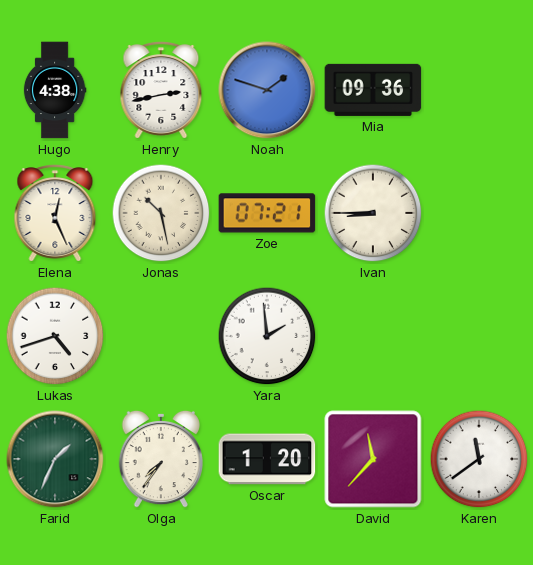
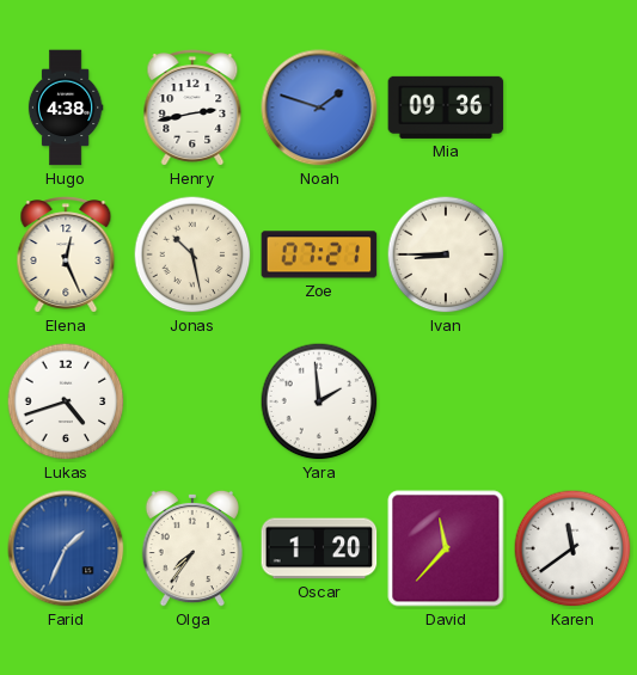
Farid dial: green -> blue (66, 548)
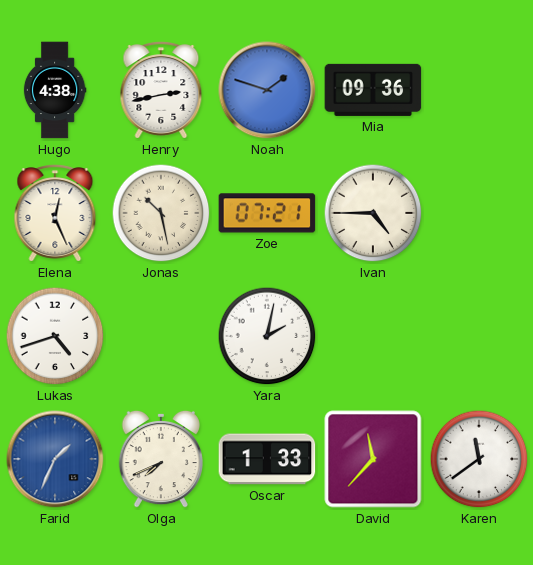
Ivan: 8:45 -> 4:45 (373, 213)
Yara: 1:59 -> 2:02 (267, 336)
Olga: 7:36 -> 7:41 (161, 459)
Oscar: 1:20 -> 1:33 (267, 459)
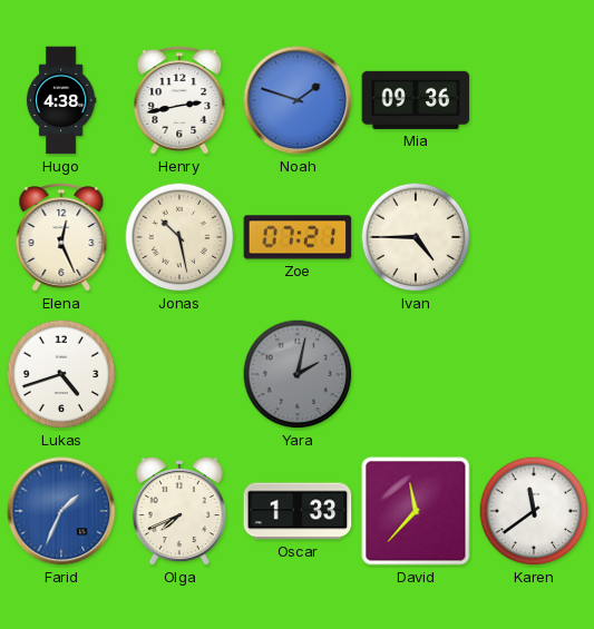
Yara dial: white -> grey (298, 374)
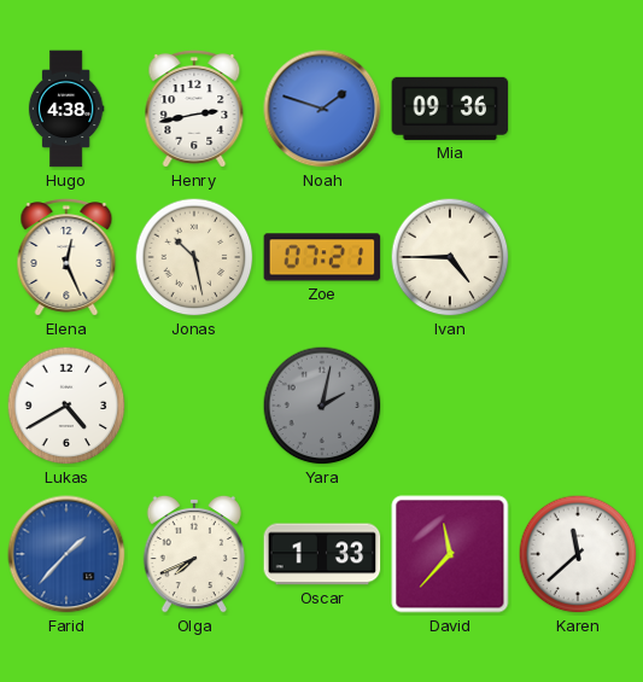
Lukas: 4:42 -> 4:40 (66, 406)
Farid: 1:34 -> 1:37 (66, 554)
Karen: 11:39 -> 11:38 (578, 554)
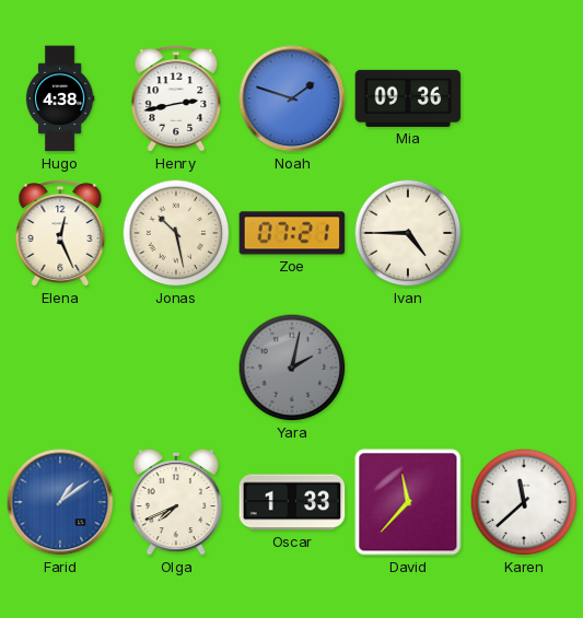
Lukas: 4:40 -> none (66, 406)
Farid: 1:37 -> 1:09 (60, 502)
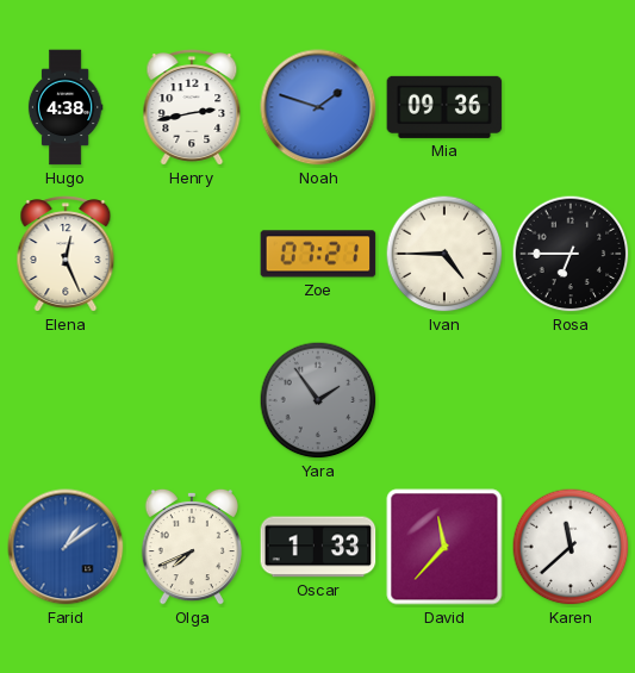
Jonas: 10:28 -> none (176, 233)
Rosa: none -> 6:45 (571, 254)
Yara: 2:02 -> 1:54 (318, 400)
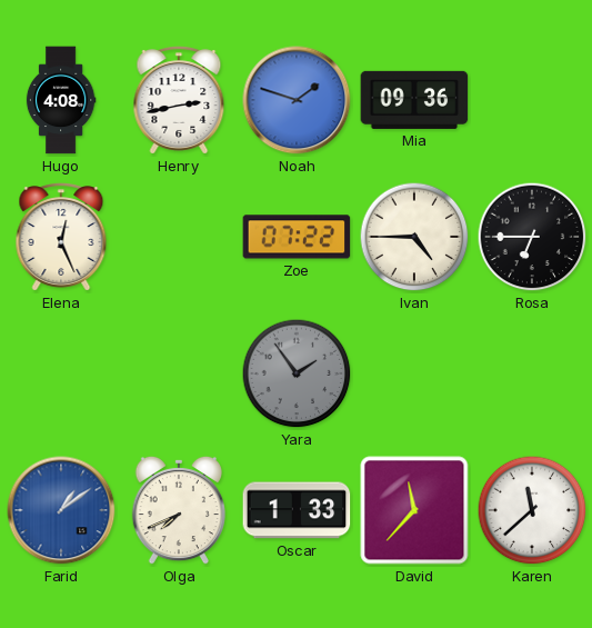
Hugo: 4:38 -> 4:08 (61, 100)
Zoe: 07:21 -> 07:22 (297, 237)
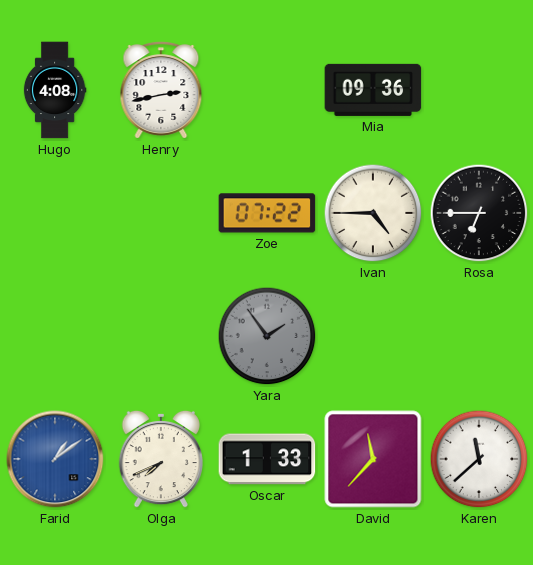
Noah: 1:48 -> none (297, 100)
Elena: 12:26 -> none (61, 237)
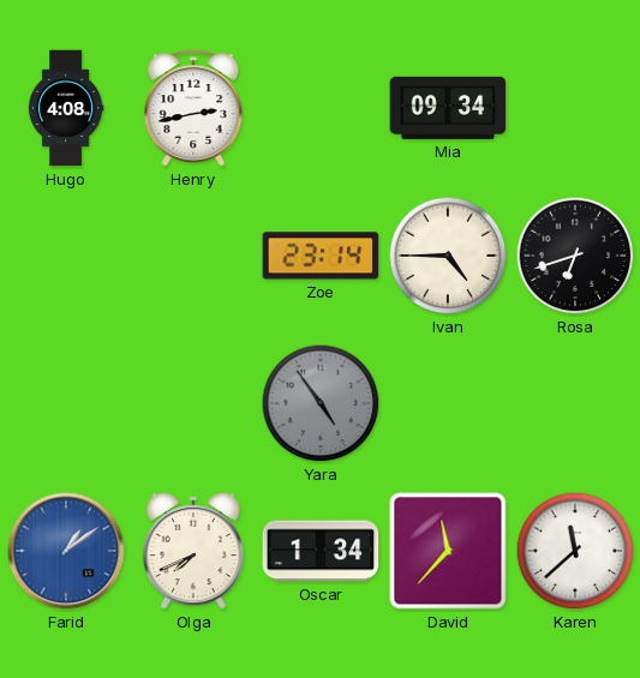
Mia: 09:36 -> 09:34 (448, 108)
Zoe: 07:22 -> 23:14 (321, 256)
Rosa: 6:45 -> 6:42 (575, 256)
Yara: 1:54 -> 4:54 (321, 403)
Oscar: 1:33 -> 1:34 (321, 551)
